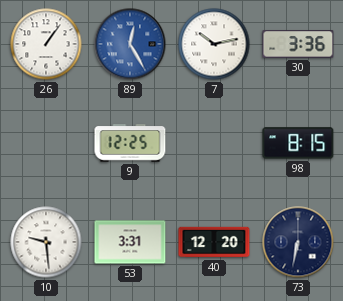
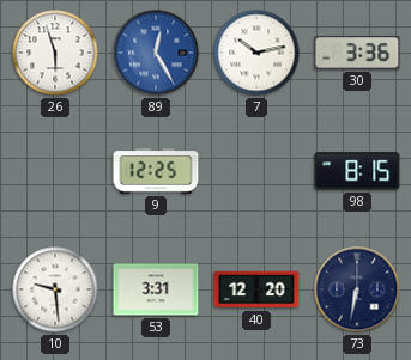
26: 1:06 -> 5:57 (55, 53)
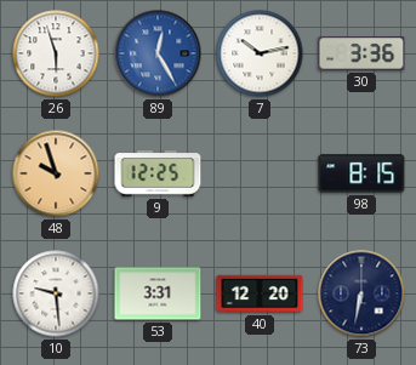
48: none -> 9:57 (56, 173)
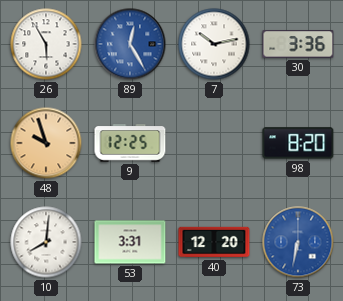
26: 5:57 -> 5:55 (46, 44)
98: 8:15 -> 8:20 (298, 143)
10: 9:29 -> 8:01 (46, 242)
73 dial: navy -> blue (298, 242)
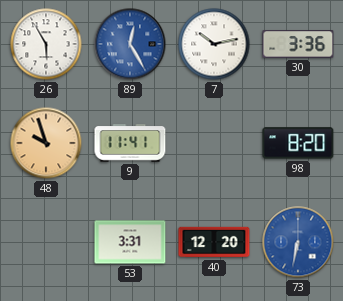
9: 12:25 -> 11:41 (130, 143)
10: 8:01 -> none (46, 242)
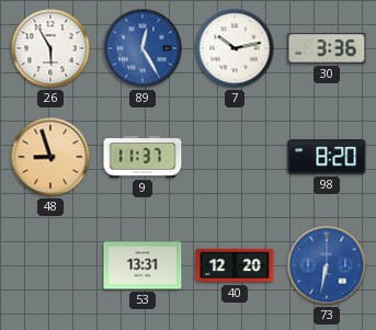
48: 9:57 -> 8:57 (50, 157)
9: 11:41 -> 11:37 (143, 157)
53: 3:31 -> 13:31 (143, 265)
